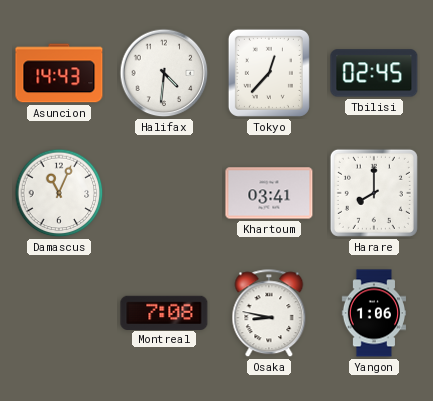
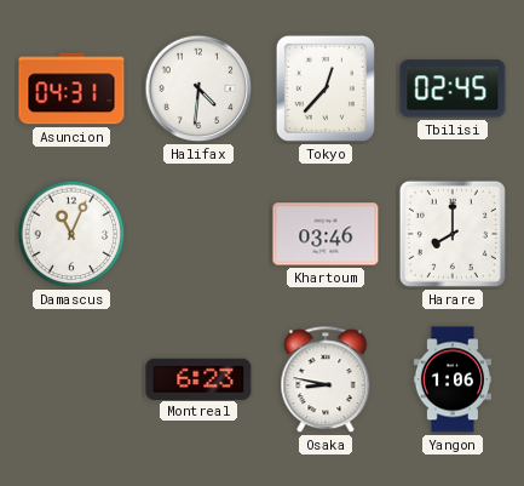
Asuncion: 14:43 -> 04:31 (71, 88)
Khartoum: 03:41 -> 03:46 (326, 234)
Montreal: 7:08 -> 6:23 (198, 378)
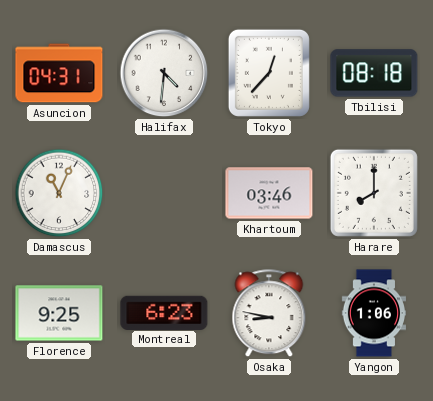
Tbilisi: 02:45 -> 08:18 (374, 73)
Florence: none -> 9:25 (59, 313)
